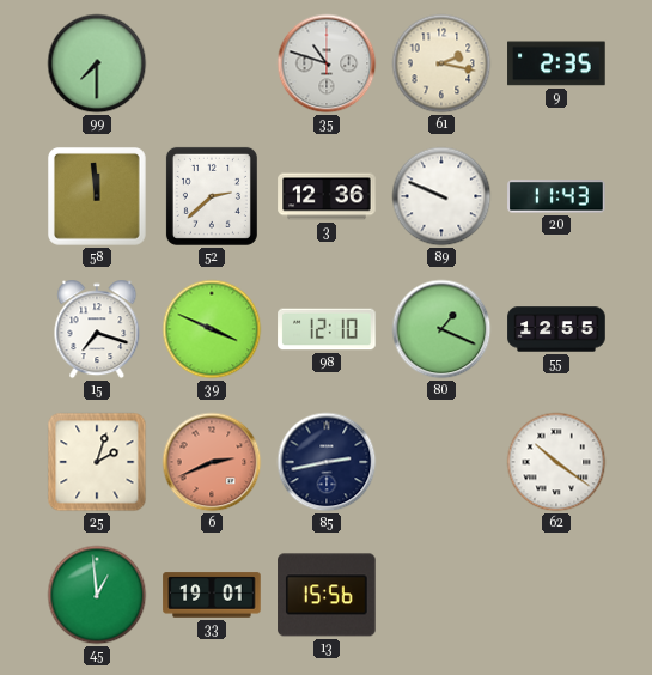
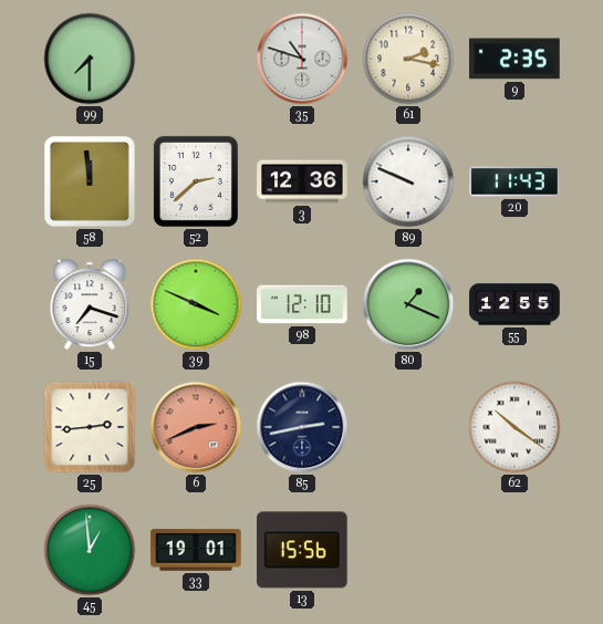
25: 2:03 -> 2:44 (90, 427)
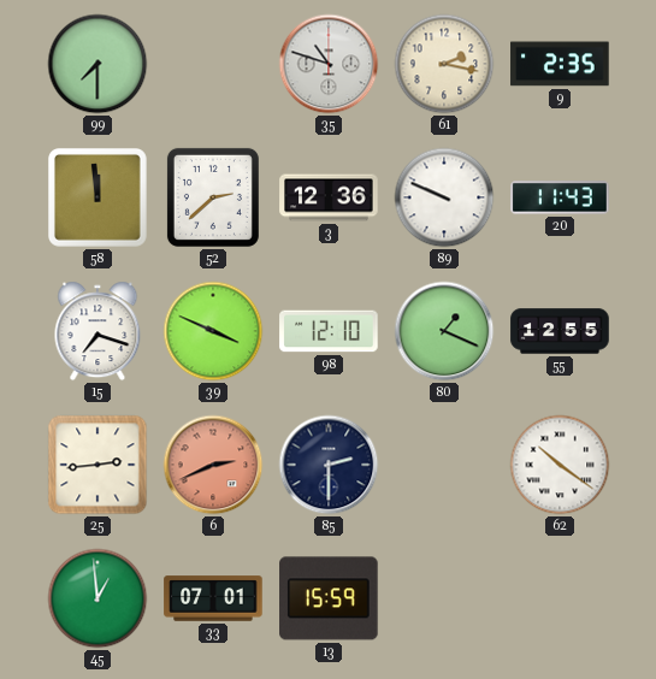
85: 2:43 -> 2:30 (329, 465)
33: 19:01 -> 07:01 (213, 598)
13: 15:56 -> 15:59 (329, 598)
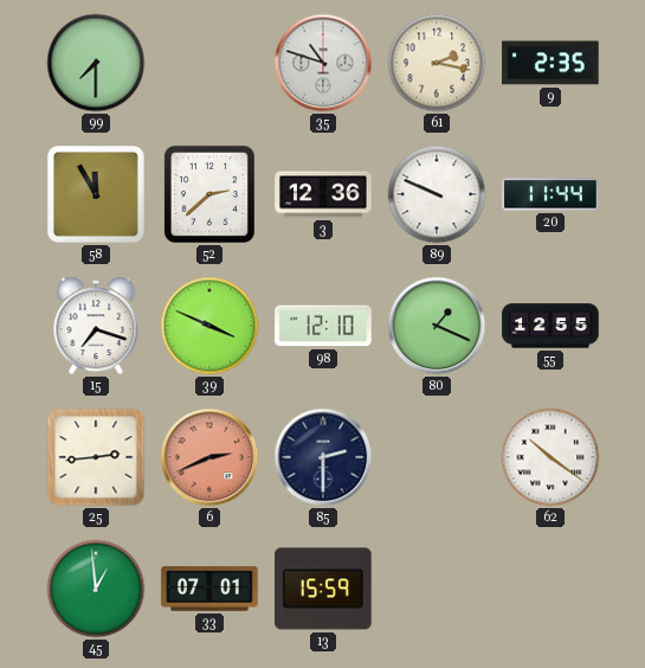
58: 11:59 -> 11:55 (97, 195)
20: 11:43 -> 11:44 (550, 194)
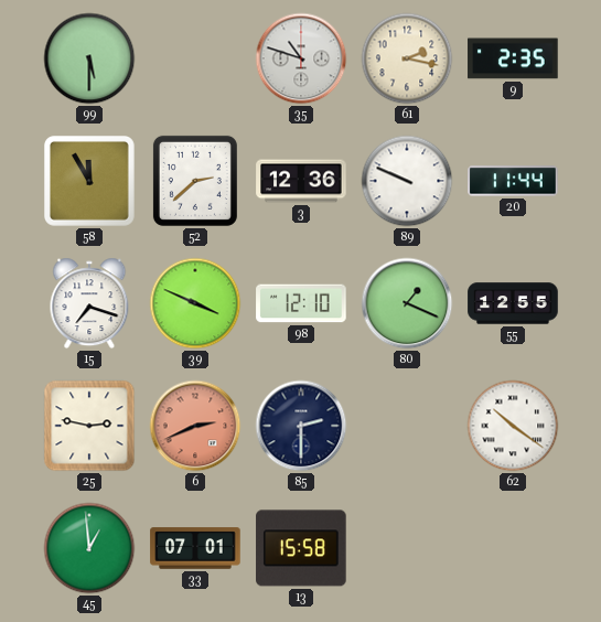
99: 7:30 -> 5:30 (89, 58)
25: 2:44 -> 2:47 (89, 426)
13: 15:59 -> 15:58 (301, 548)
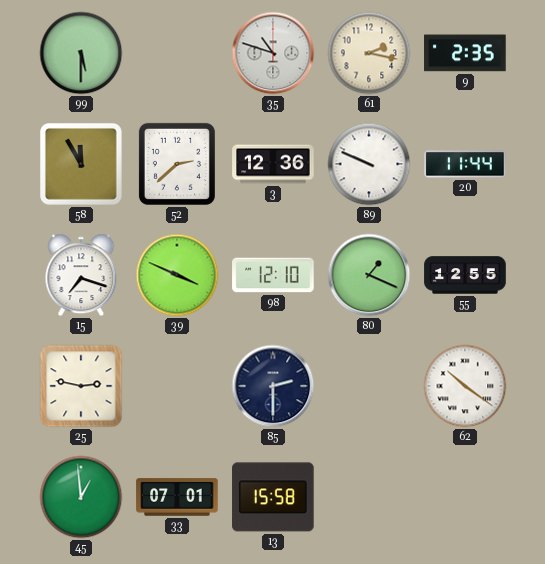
6: 2:41 -> none (195, 426)
